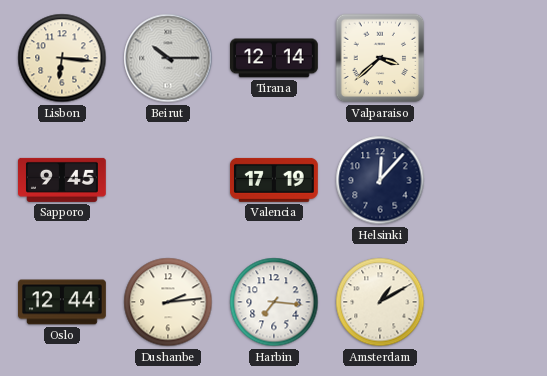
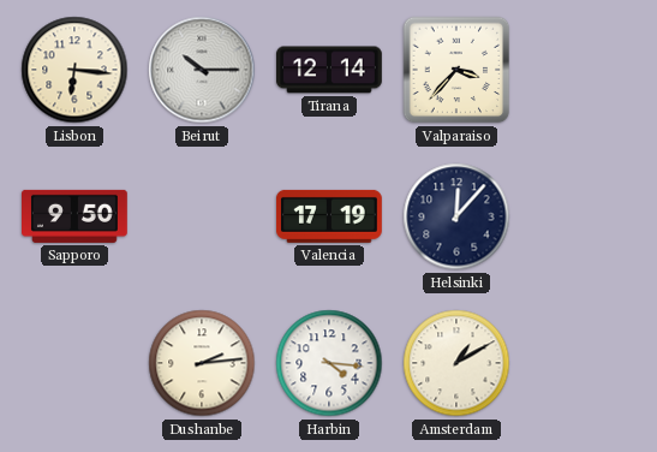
Valparaiso: 3:38 -> 3:37 (456, 70)
Sapporo: 9:45 -> 9:50 (76, 216)
Oslo: 12:44 -> none (63, 302)
Harbin: 7:16 -> 4:16 (329, 363)
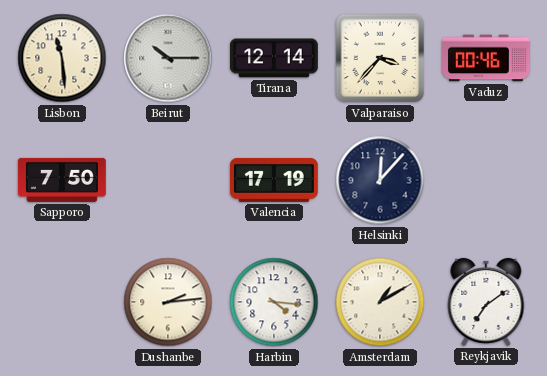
Lisbon: 6:16 -> 11:29 (62, 58)
Vaduz: none -> 00:46 (487, 58)
Sapporo: 9:50 -> 7:50 (63, 180)
Reykjavik: none -> 7:09 (486, 302)
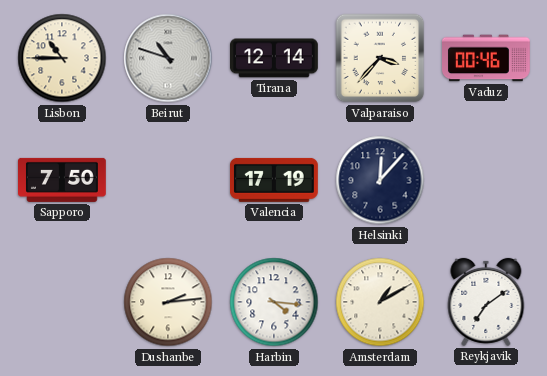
Lisbon: 11:29 -> 10:45 (62, 58)
Beirut: 10:15 -> 10:48 (168, 58)
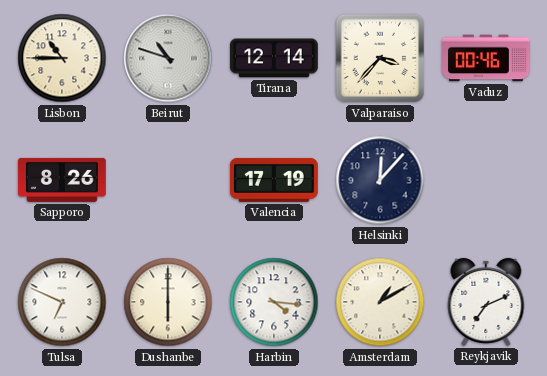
Sapporo: 7:50 -> 8:26 (63, 180)
Tulsa: none -> 6:49 (62, 302)
Dushanbe: 2:14 -> 6:00 (168, 302)
Reykjavik: 7:09 -> 7:11 (486, 302)
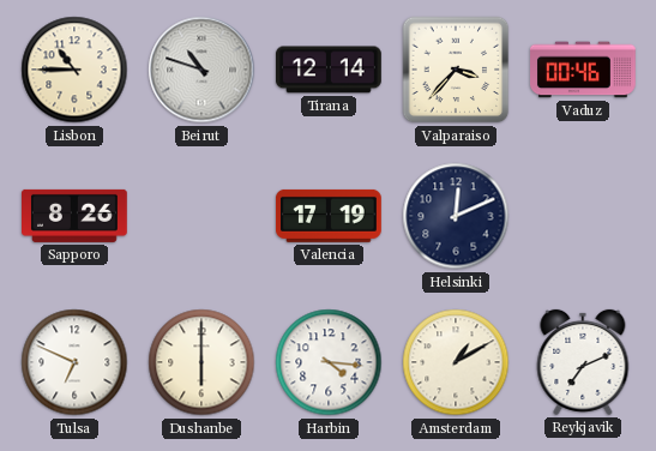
Helsinki: 12:07 -> 12:11 (456, 216)
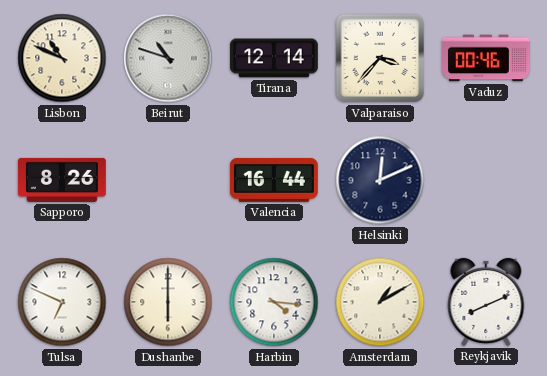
Lisbon: 10:45 -> 10:49 (62, 58)
Valencia: 17:19 -> 16:44 (275, 180)
Reykjavik: 7:11 -> 8:11 (486, 302)
